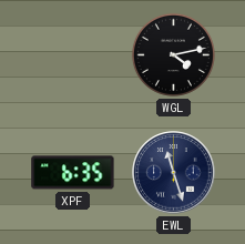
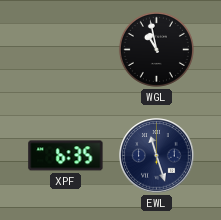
WGL: 4:13 -> 10:58 (156, 49)
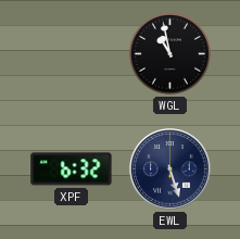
XPF: 6:35 -> 6:32 (72, 169)
EWL: 11:27 -> 5:27 (170, 169)
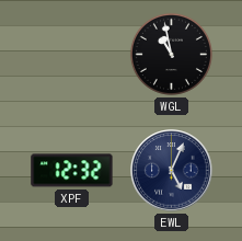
XPF: 6:32 -> 12:32 (72, 171)
EWL: 5:27 -> 5:04 (172, 171)
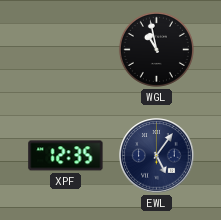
XPF: 12:32 -> 12:35 (66, 156)
EWL: 5:04 -> 5:06 (157, 156)
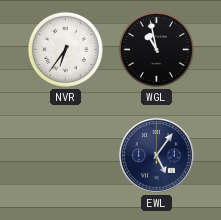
NVR: none -> 6:36 (65, 49)
XPF: 12:35 -> none (66, 156)
